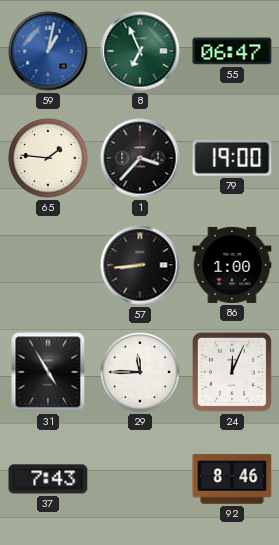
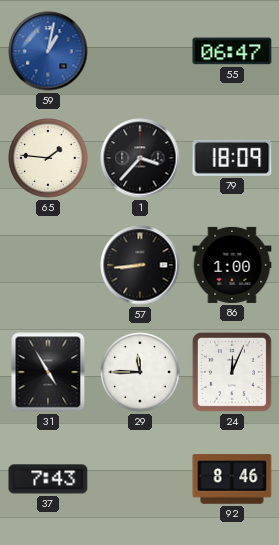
8: 6:56 -> none (140, 51)
79: 19:00 -> 18:09 (232, 158)
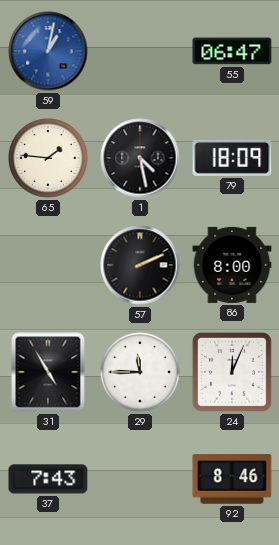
1: 3:37 -> 4:28 (140, 158)
57: 8:44 -> 2:11 (140, 265)
86: 1:00 -> 8:00 (232, 265)
